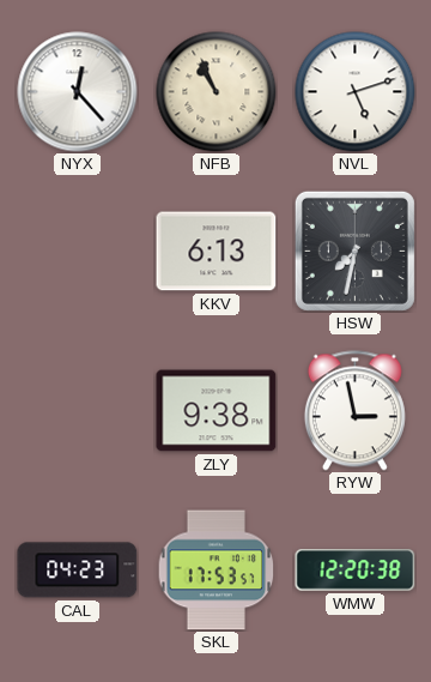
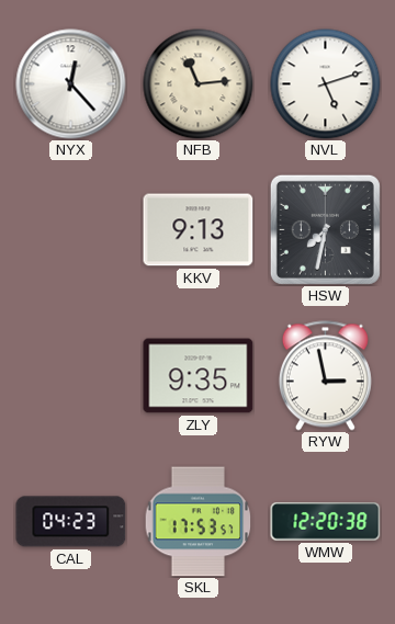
NFB: 10:56 -> 11:14 (199, 84)
KKV: 6:13 -> 9:13 (199, 230)
ZLY: 9:38 -> 9:35 (199, 376)
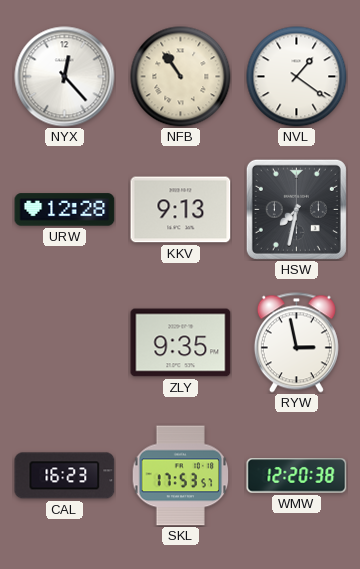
NFB: 11:14 -> 10:54 (181, 77)
NVL: 5:12 -> 1:21 (297, 77)
URW: none -> 12:28 (65, 210)
CAL: 04:23 -> 16:23 (65, 476)
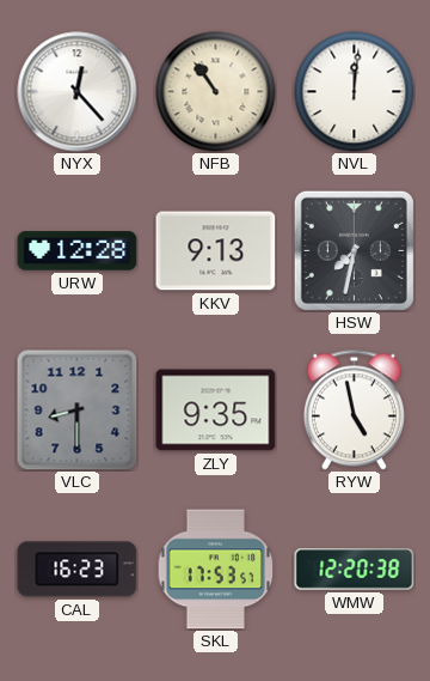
NVL: 1:21 -> 12:01 (355, 92)
VLC: none -> 8:30 (78, 411)
RYW: 2:58 -> 4:58 (354, 411)
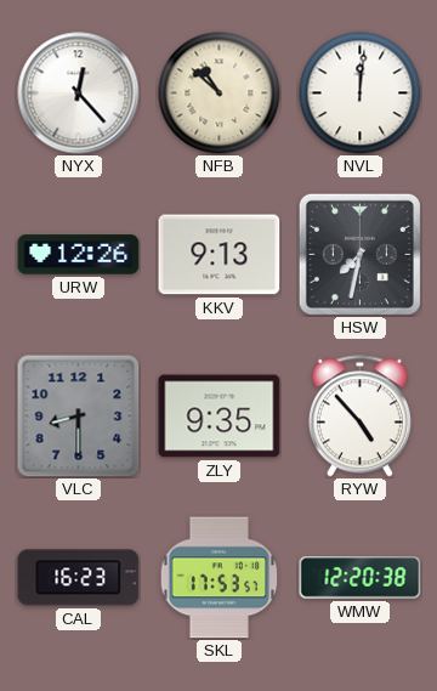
NFB: 10:54 -> 10:52 (220, 94)
URW: 12:28 -> 12:26 (79, 255)
RYW: 4:58 -> 4:53 (359, 417)
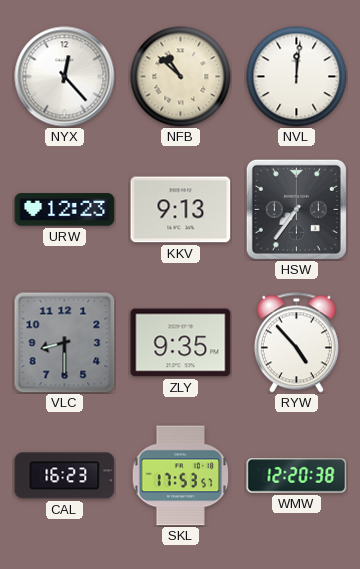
URW: 12:26 -> 12:23 (65, 210)
HSW: 7:32 -> 7:36 (296, 209)
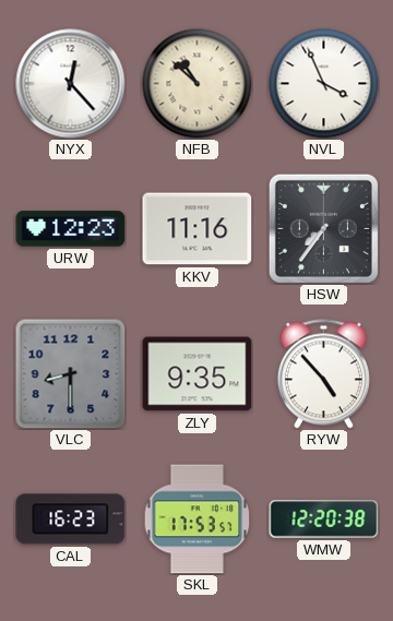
NVL: 12:01 -> 3:56 (324, 84)
KKV: 9:13 -> 11:16 (198, 229)
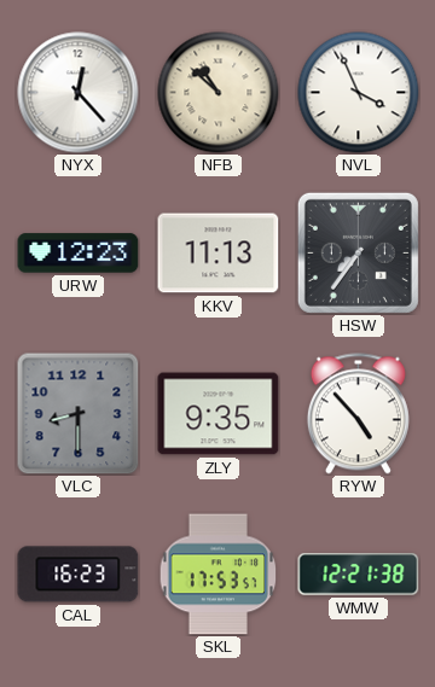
KKV: 11:16 -> 11:13 (219, 254)
WMW: 12:20 -> 12:21 (359, 575)
